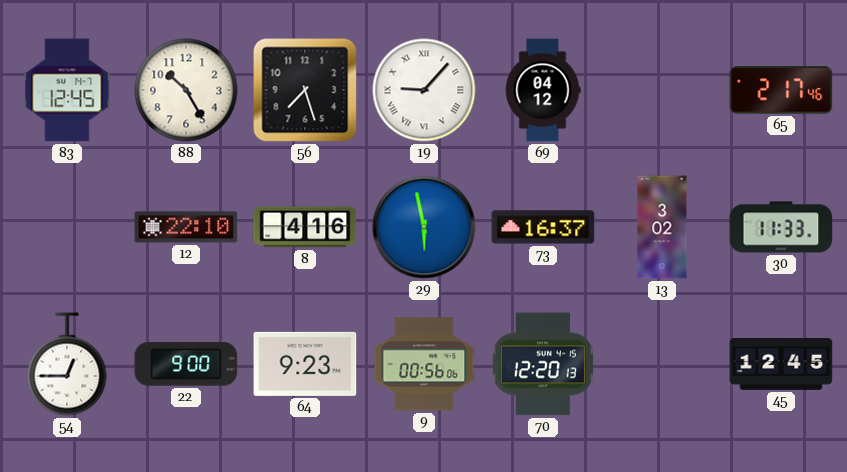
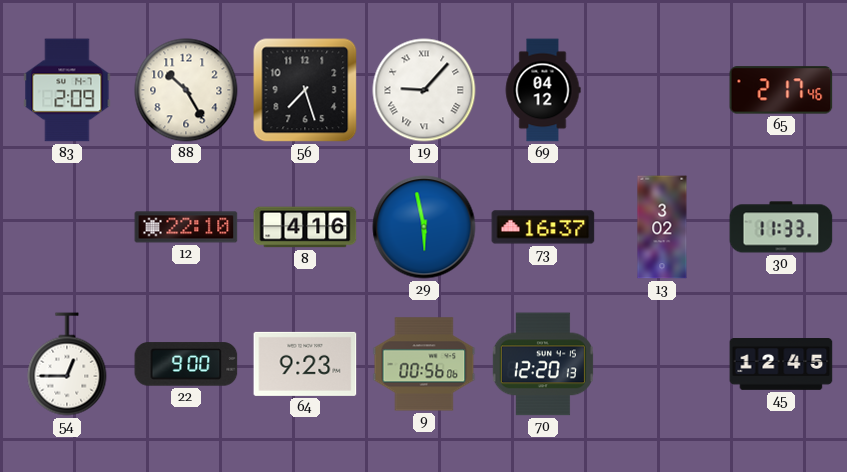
83: 12:45 -> 2:09 (67, 90)
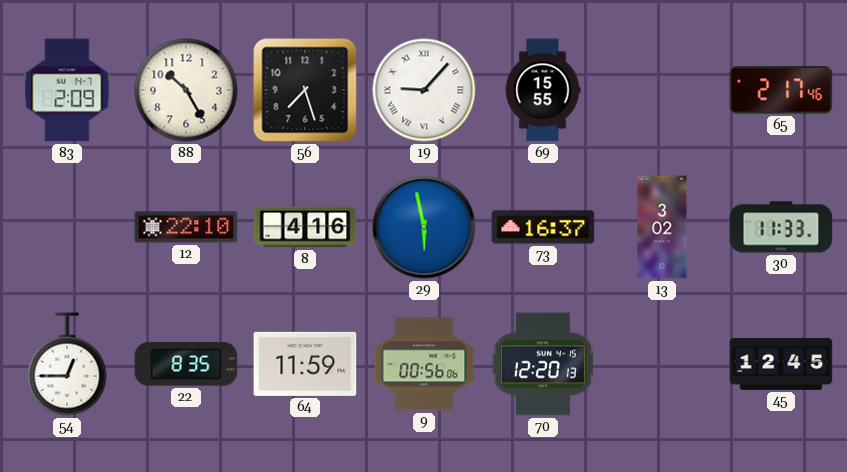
69: 04:12 -> 15:55 (543, 90)
22: 9:00 -> 8:35 (186, 364)
64: 9:23 -> 11:59 (305, 364)
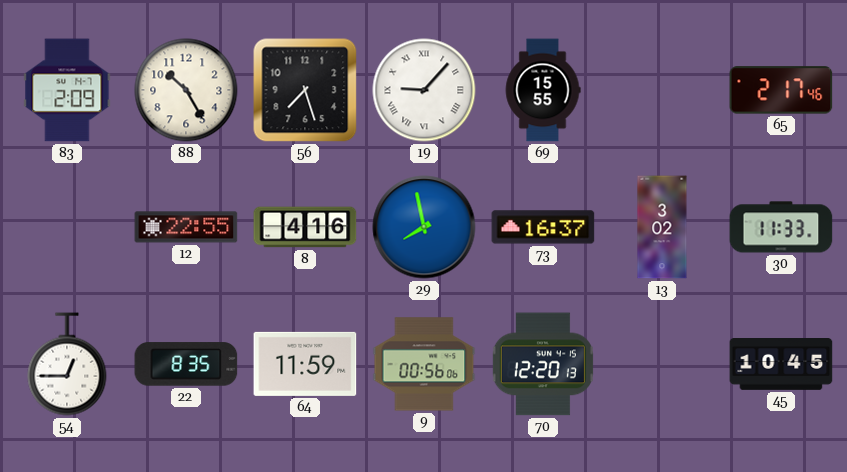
12: 22:10 -> 22:55 (186, 227)
29: 5:58 -> 7:58 (424, 227)
45: 12:45 -> 10:45 (781, 365)
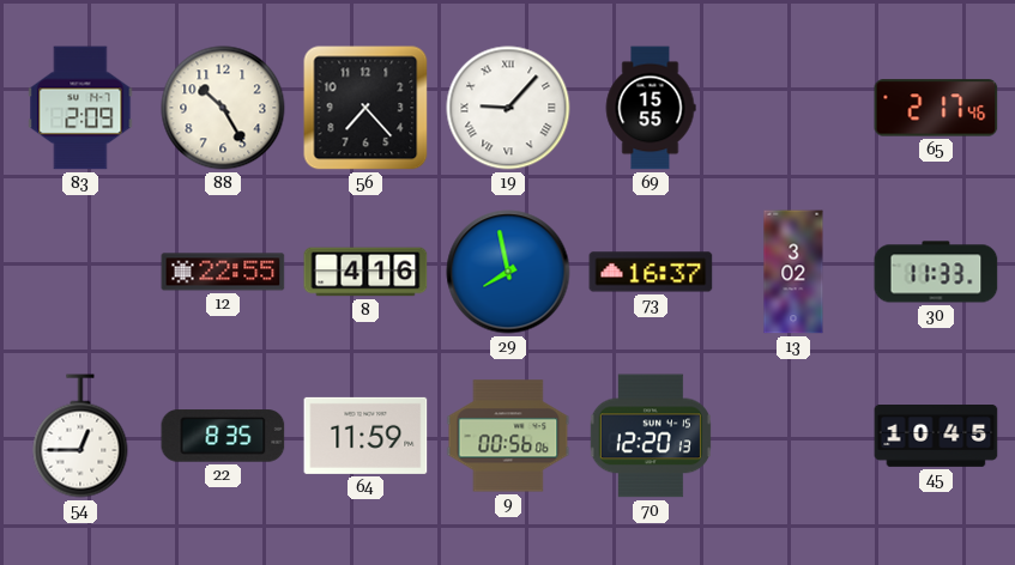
56: 7:27 -> 7:23 (365, 108)
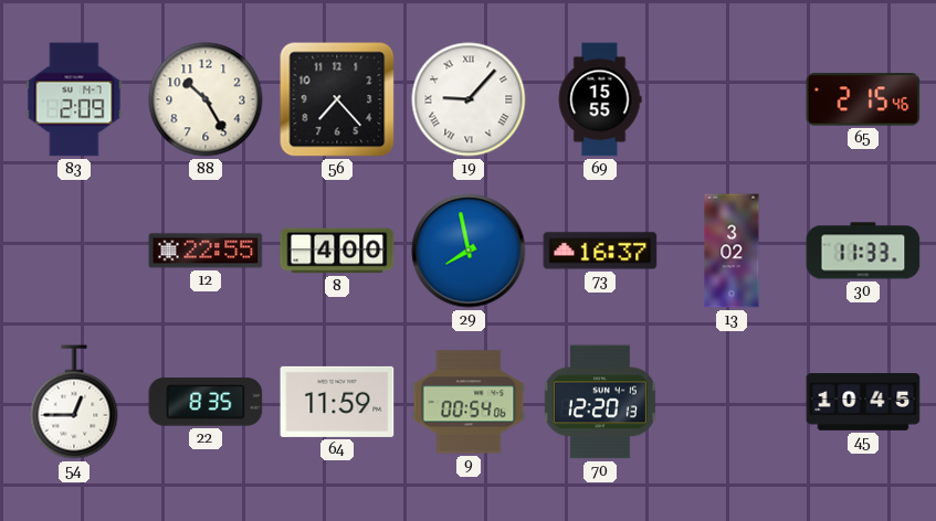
65: 2:17 -> 2:15 (863, 99)
8: 4:16 -> 4:00 (337, 251)
9: 00:56 -> 00:54 (469, 402)
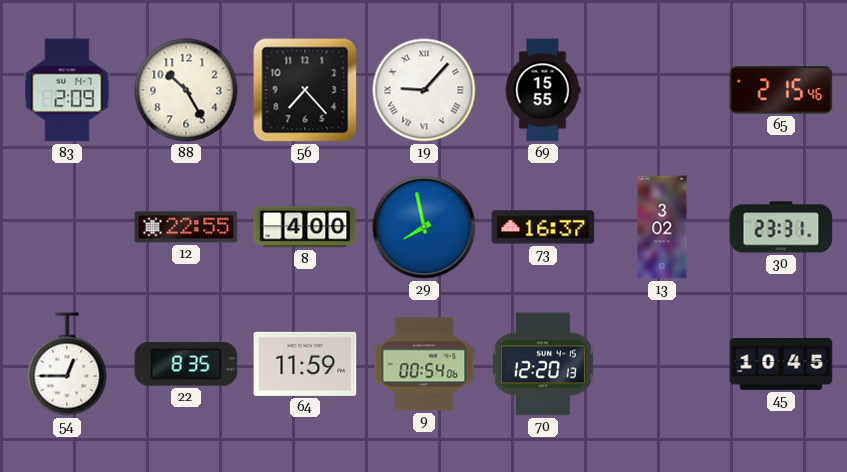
30: 11:33 -> 23:31 (781, 227)
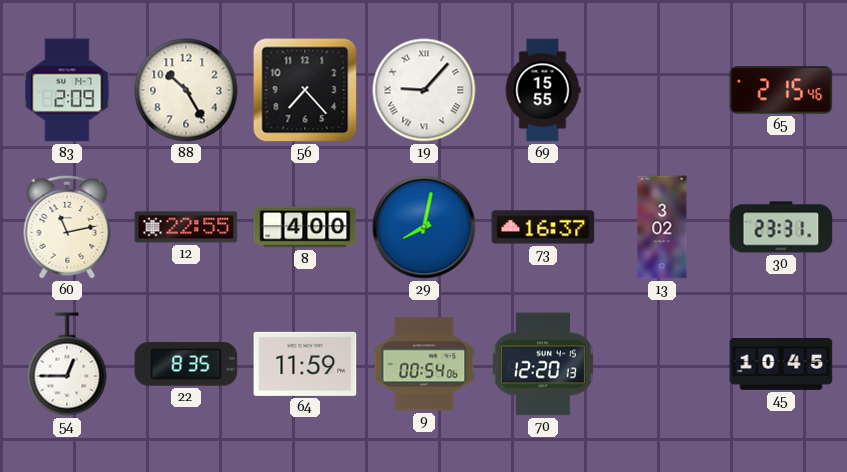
60: none -> 11:13 (67, 227)
29: 7:58 -> 8:02 (424, 227)
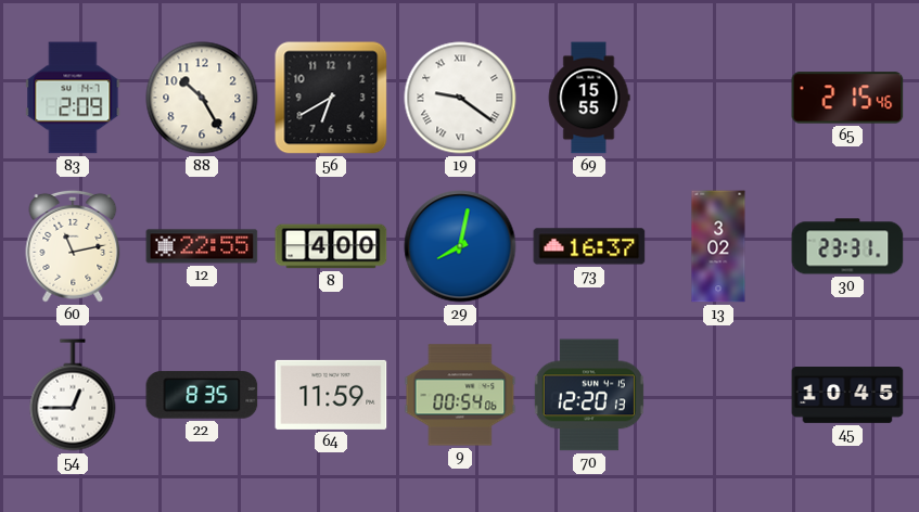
56: 7:23 -> 6:40 (331, 98)
19: 9:07 -> 9:21 (460, 98)
